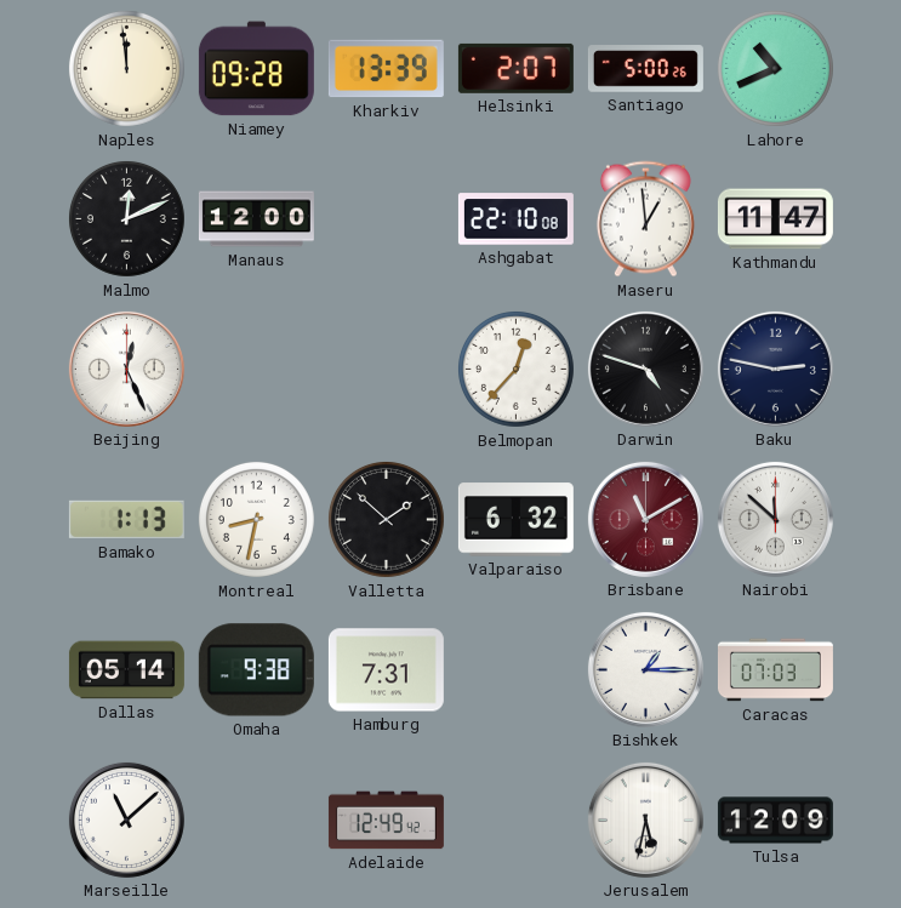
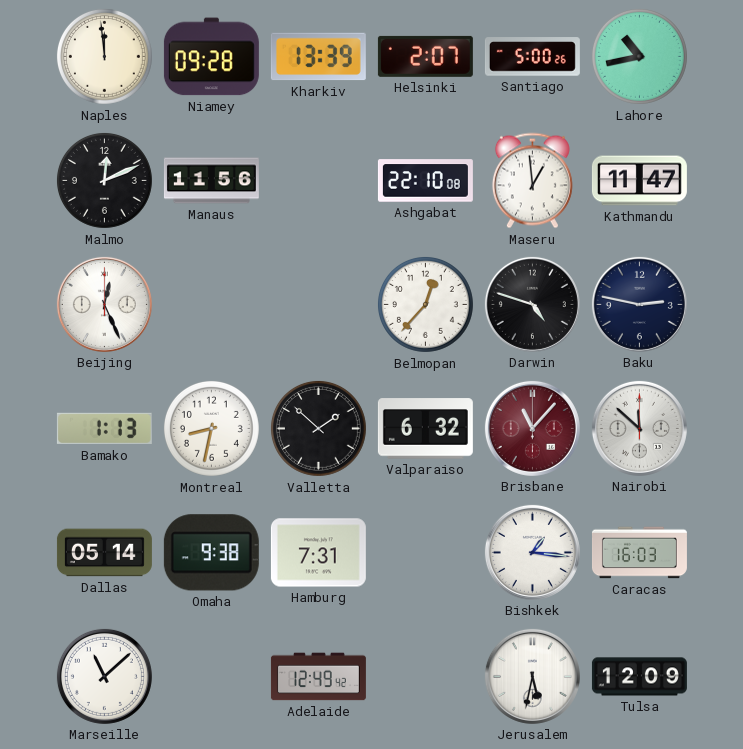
Lahore: 10:41 -> 10:43 (639, 56)
Manaus: 12:00 -> 11:56 (211, 181)
Brisbane: 11:10 -> 11:07 (532, 428)
Bishkek: 1:15 -> 1:16 (532, 552)
Caracas: 07:03 -> 16:03 (639, 553)
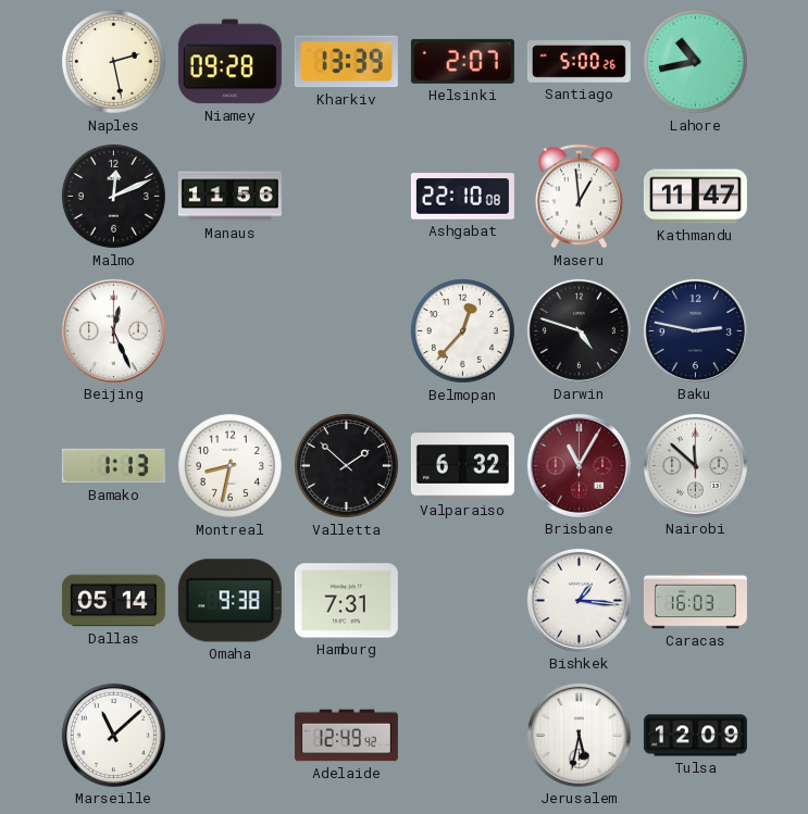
Naples: 11:59 -> 2:28 (113, 61)
Brisbane: 11:07 -> 11:05 (579, 465)
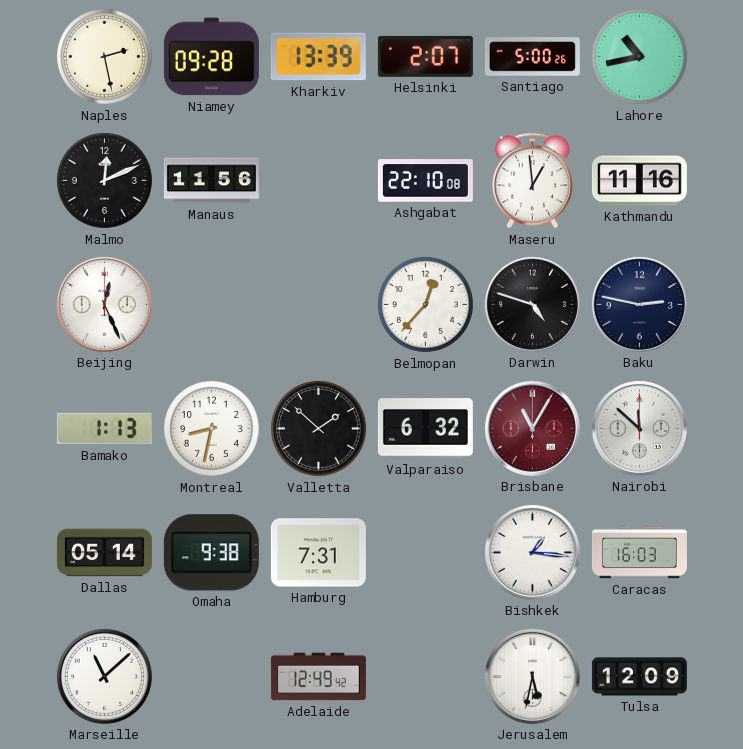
Kathmandu: 11:47 -> 11:16 (639, 181)
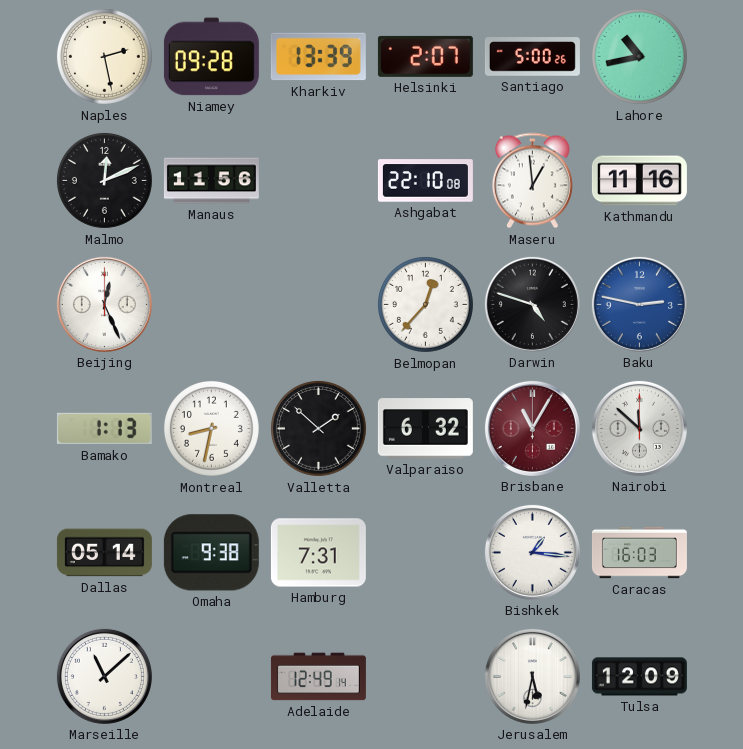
Baku dial: navy -> blue (639, 304)
Adelaide: 12:49:42 -> 12:49:14 (318, 677)
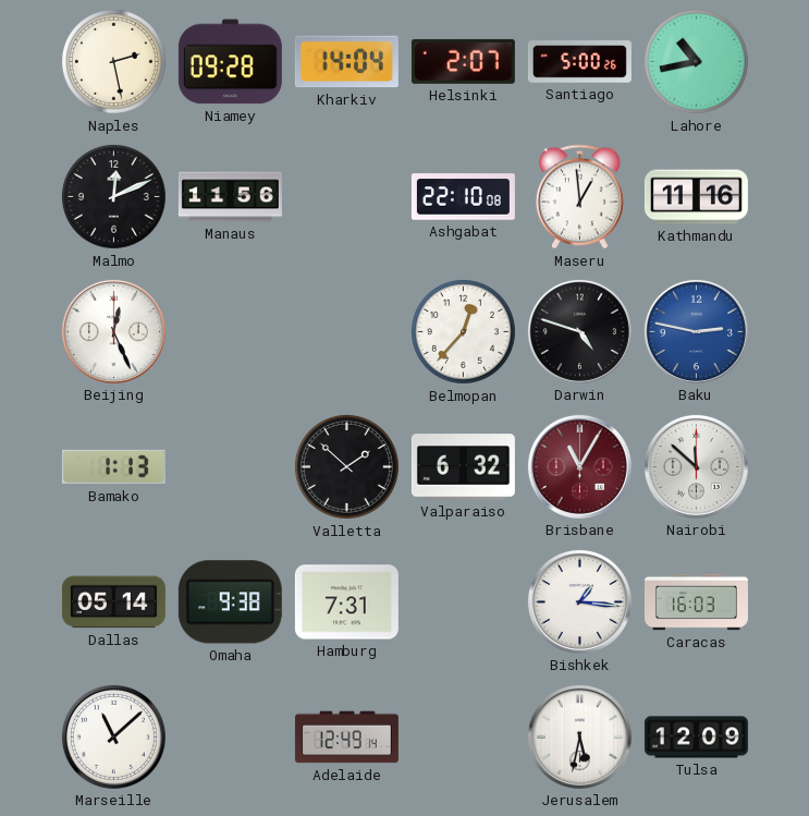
Kharkiv: 13:39 -> 14:04 (346, 62)
Montreal: 8:32 -> none (211, 428)
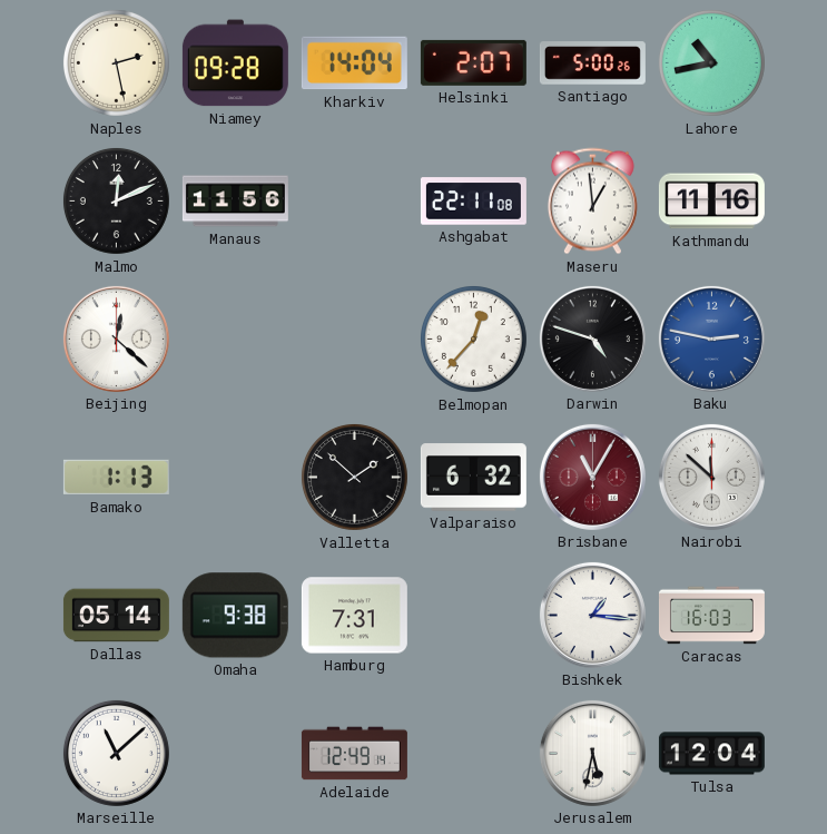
Ashgabat: 22:10 -> 22:11 (473, 202)
Beijing: 12:26 -> 12:22 (116, 338)
Tulsa: 12:09 -> 12:04 (711, 754)
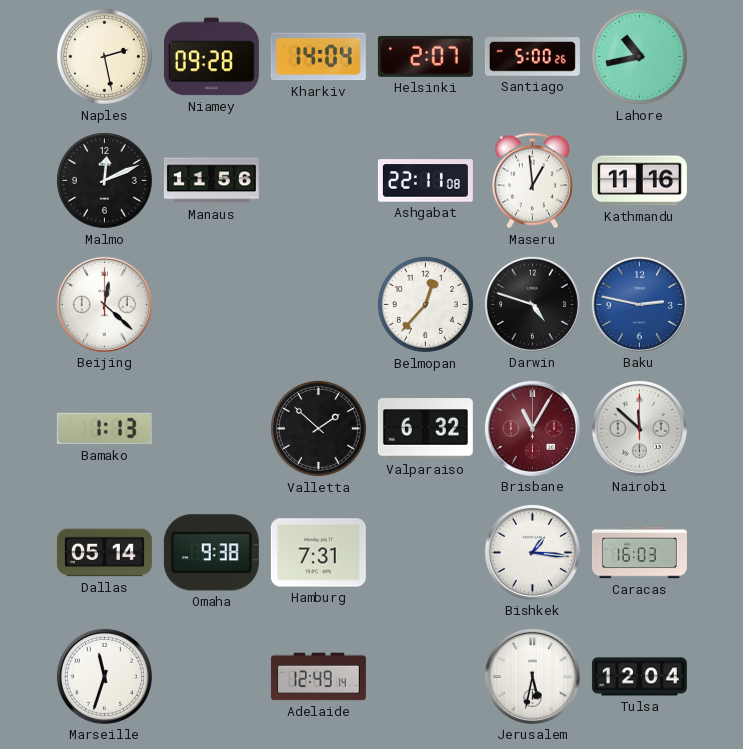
Marseille: 11:08 -> 11:33 (104, 676)
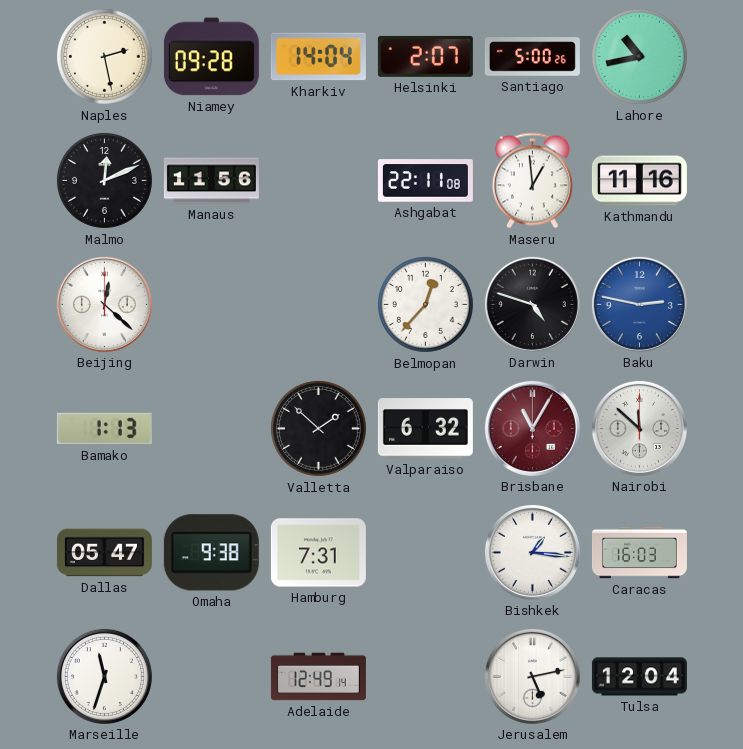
Dallas: 05:14 -> 05:47 (104, 553)
Jerusalem: 5:32 -> 5:13 (532, 676)
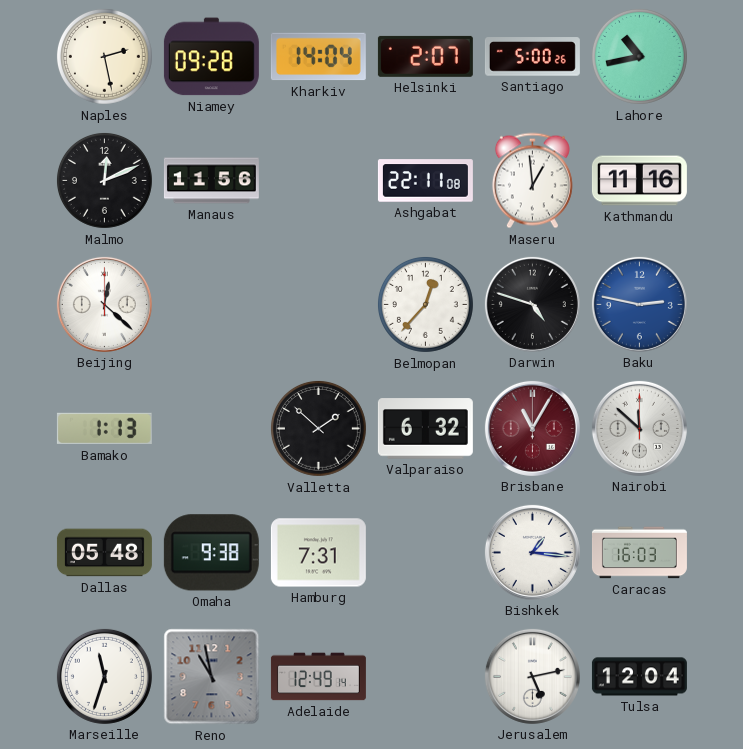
Dallas: 05:47 -> 05:48 (104, 553)
Reno: none -> 10:58 (212, 677)
